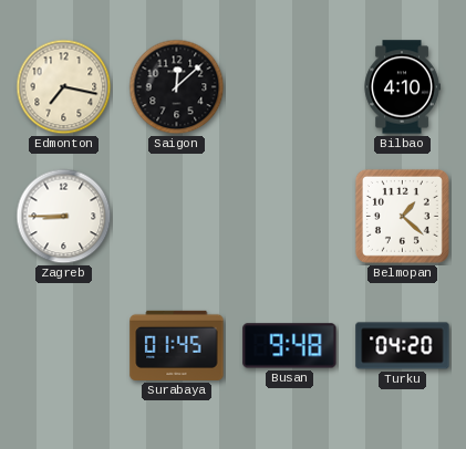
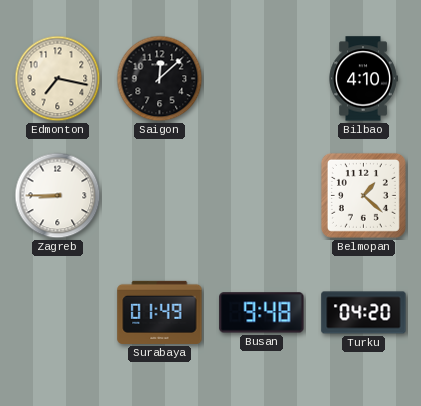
Surabaya: 01:45 -> 01:49 (160, 312)
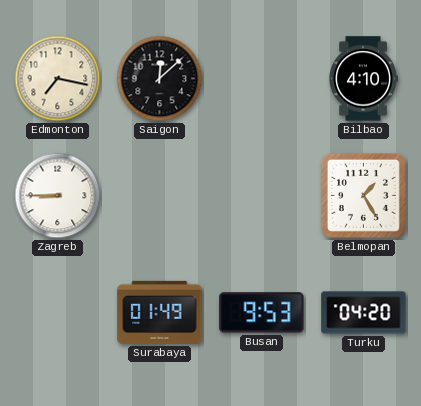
Belmopan: 1:22 -> 1:25 (363, 195)
Busan: 9:48 -> 9:53 (262, 313)
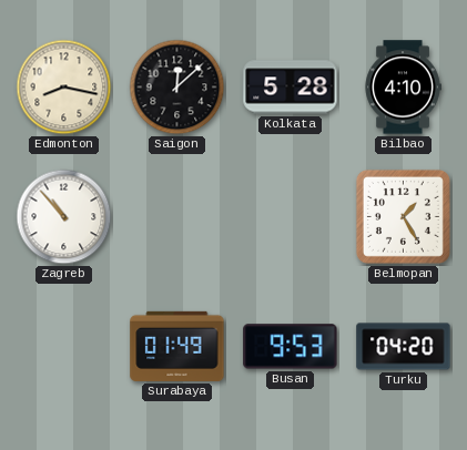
Edmonton: 7:17 -> 8:17 (64, 88)
Kolkata: none -> 5:28 (291, 88)
Zagreb: 8:45 -> 10:53 (64, 217)
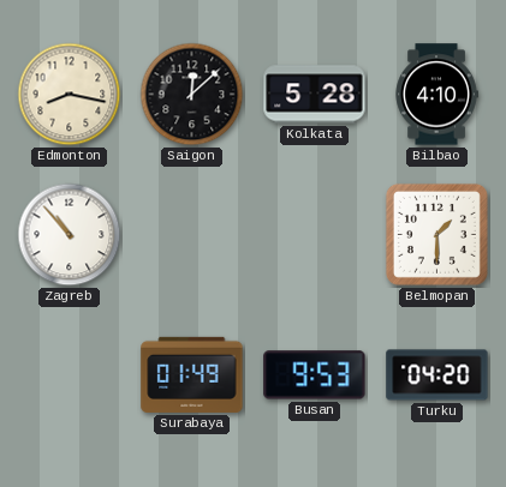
Belmopan: 1:25 -> 1:30 (436, 234)
